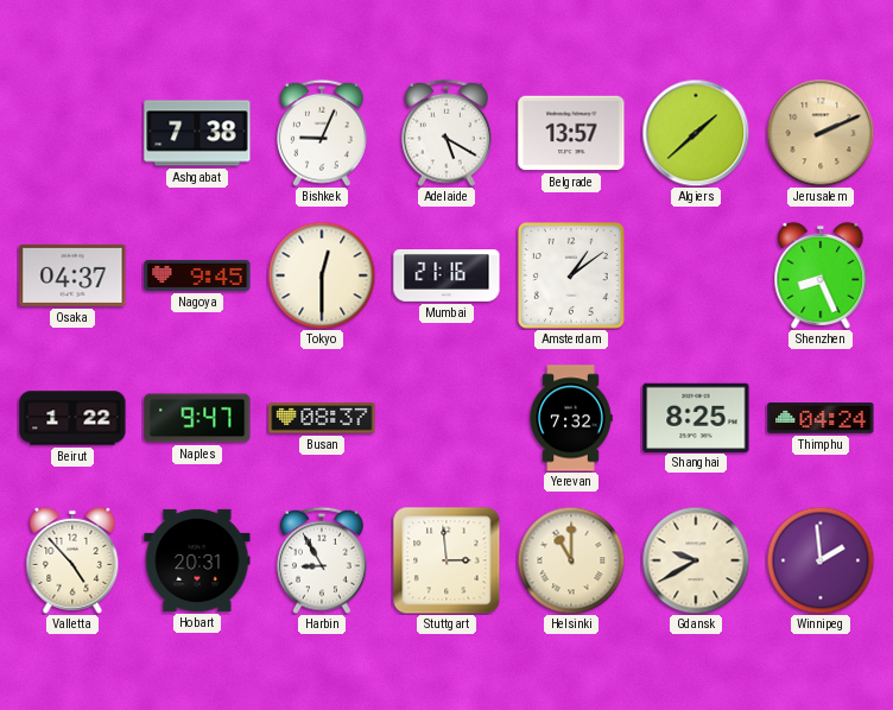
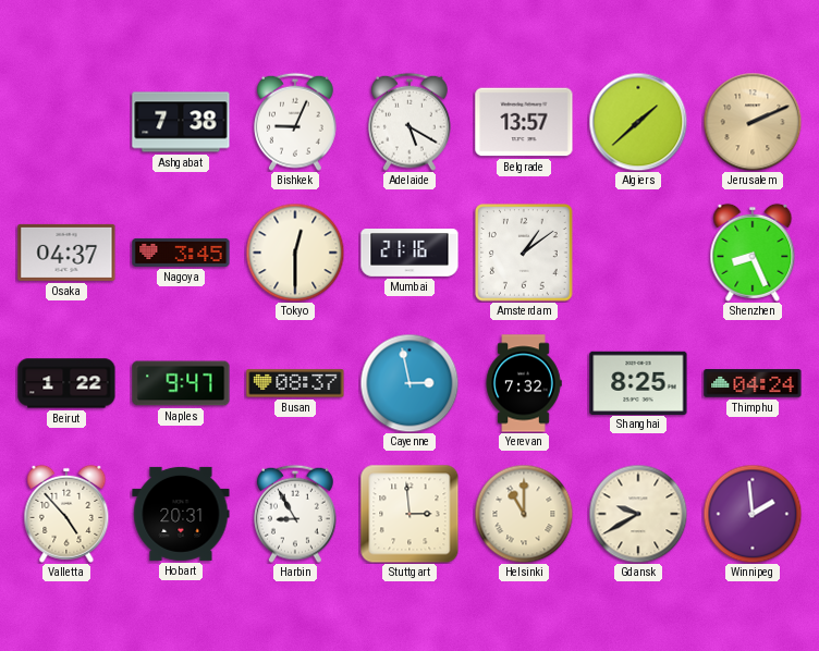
Nagoya: 9:45 -> 3:45 (181, 253)
Cayenne: none -> 2:58 (409, 383)
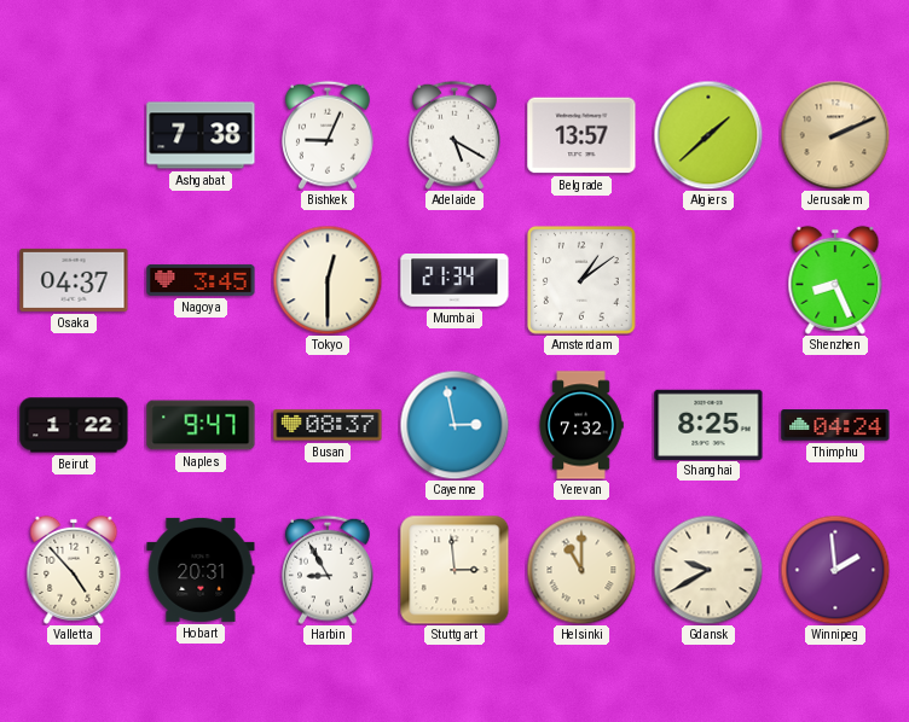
Mumbai: 21:16 -> 21:34 (454, 281)
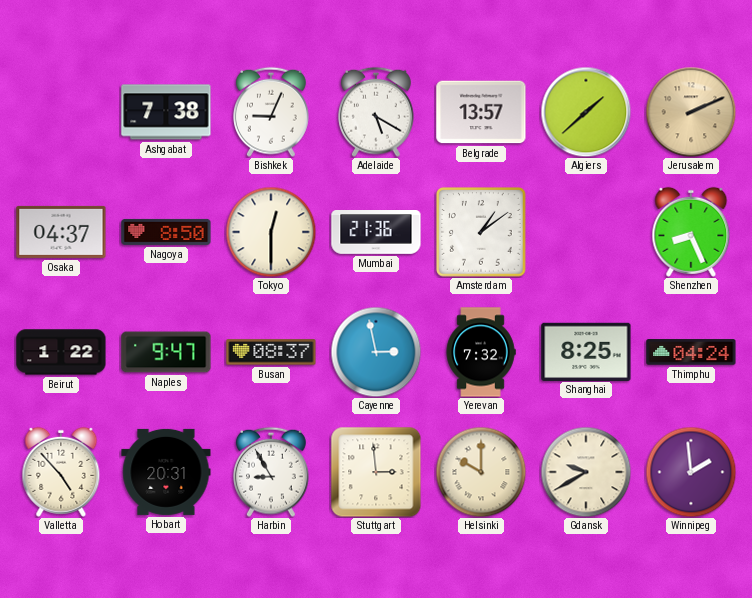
Nagoya: 3:45 -> 8:50 (166, 232)
Mumbai: 21:34 -> 21:36 (376, 233)
Helsinki: 11:00 -> 10:00 (481, 472)
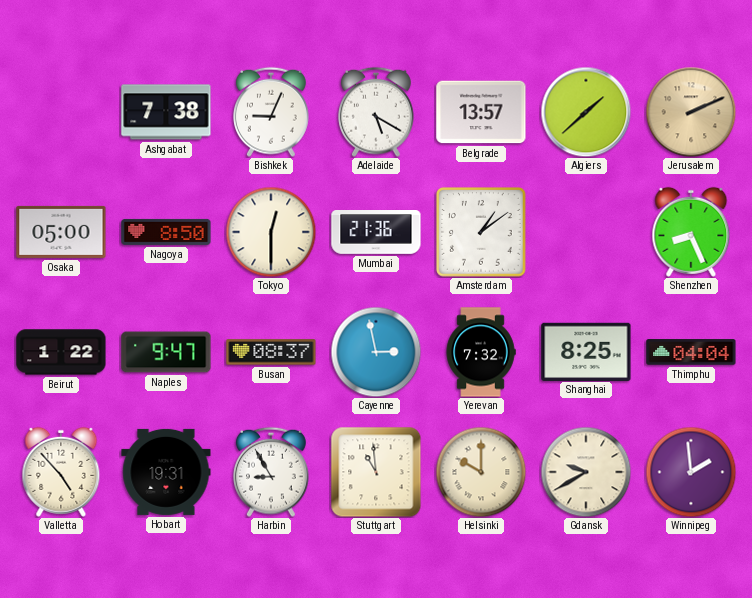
Osaka: 04:37 -> 05:00 (61, 232)
Thimphu: 04:24 -> 04:04 (691, 352)
Hobart: 20:31 -> 19:31 (166, 472)
Stuttgart: 2:59 -> 10:59 (376, 472)
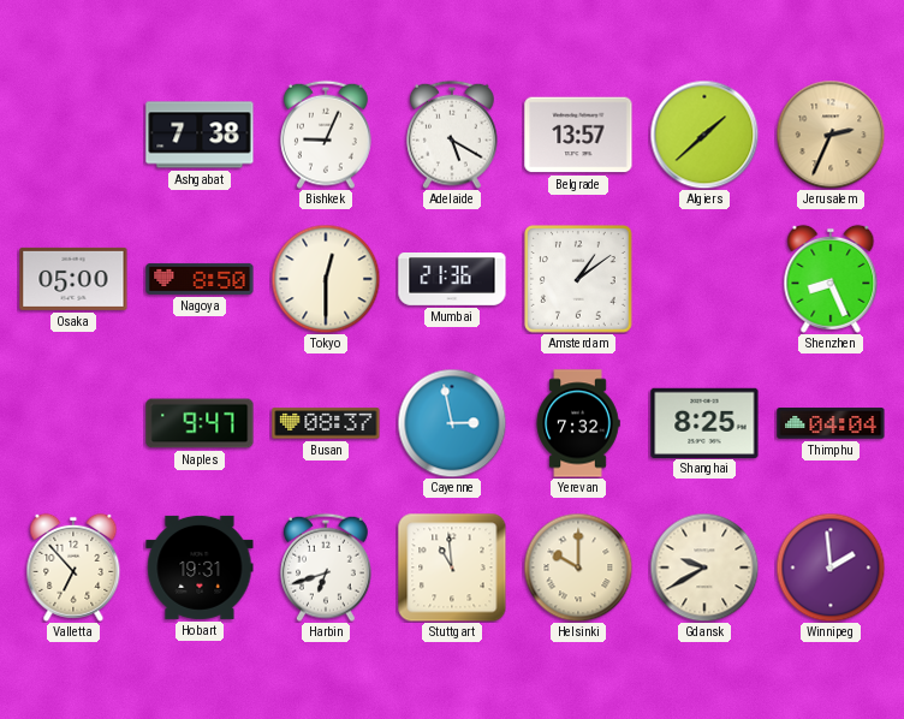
Jerusalem: 2:11 -> 2:34 (831, 135)
Beirut: 1:22 -> none (61, 352)
Valletta: 4:53 -> 6:53 (73, 568)
Harbin: 8:55 -> 6:42 (327, 568)
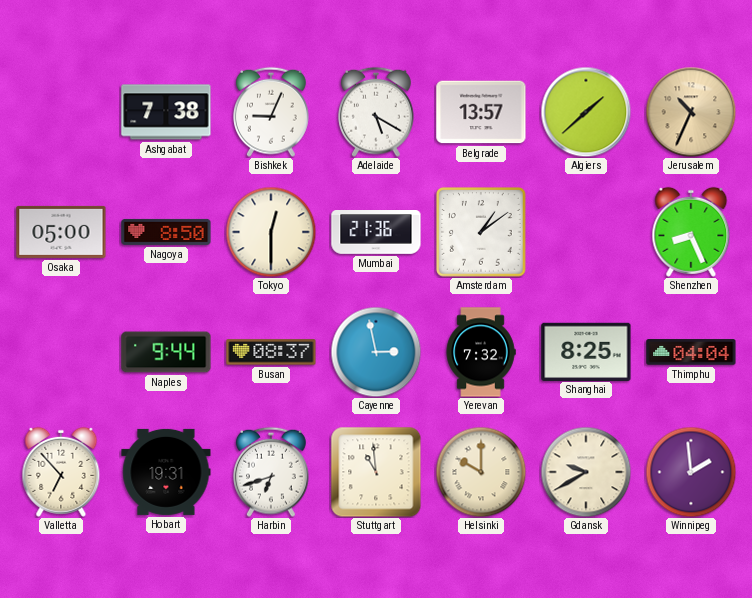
Jerusalem: 2:34 -> 10:34 (691, 112)
Naples: 9:47 -> 9:44 (166, 352)
